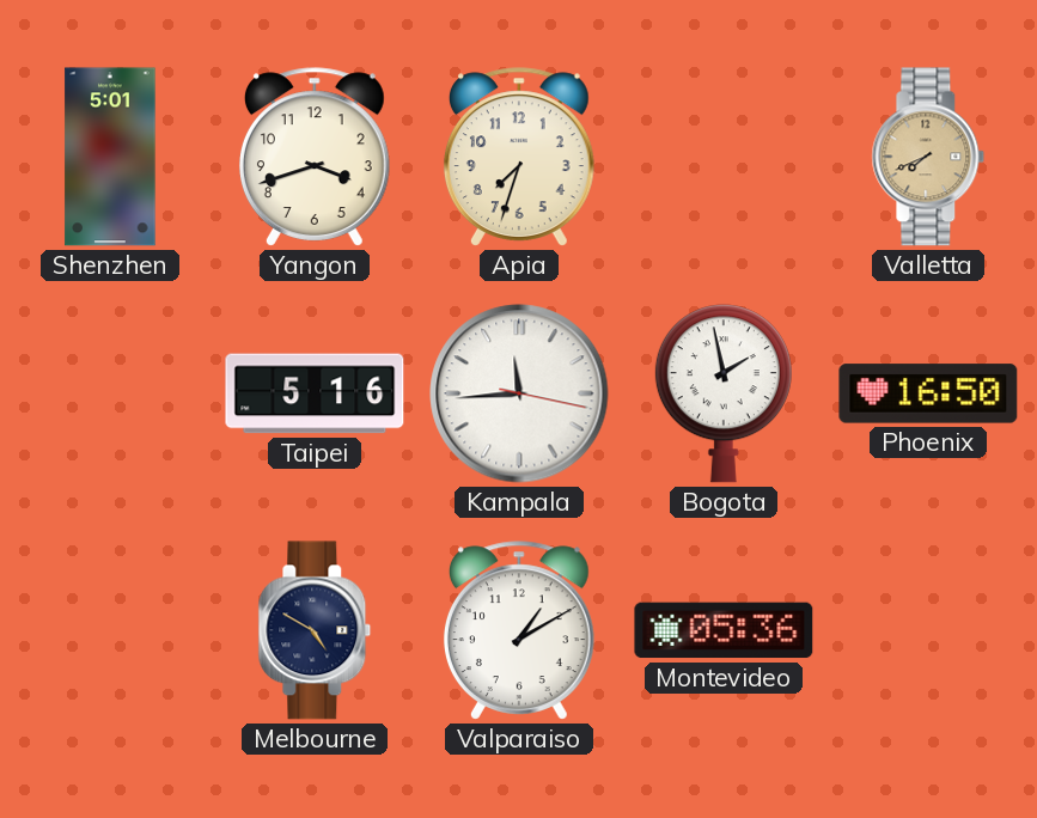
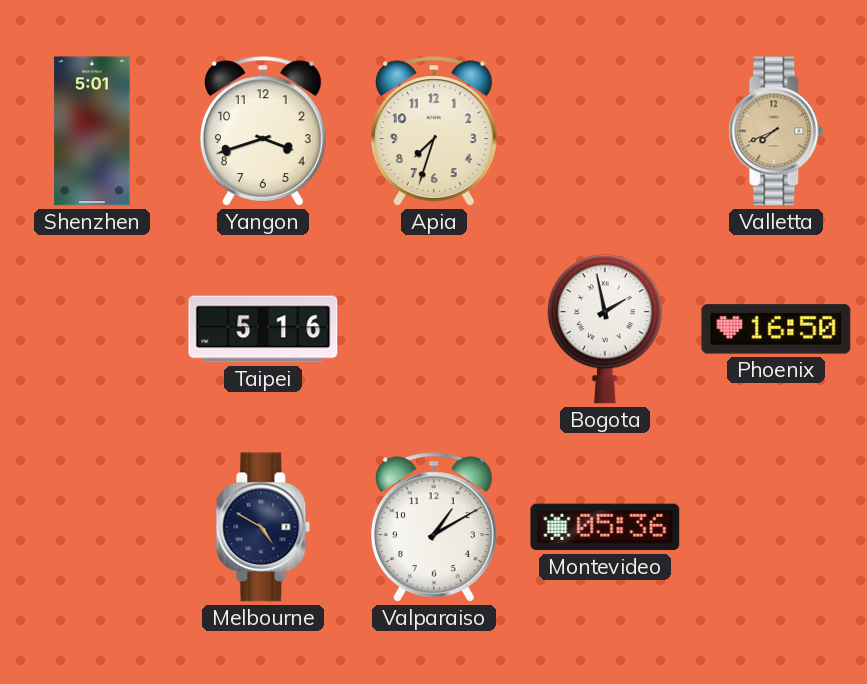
Kampala: 11:44 -> none (519, 393)
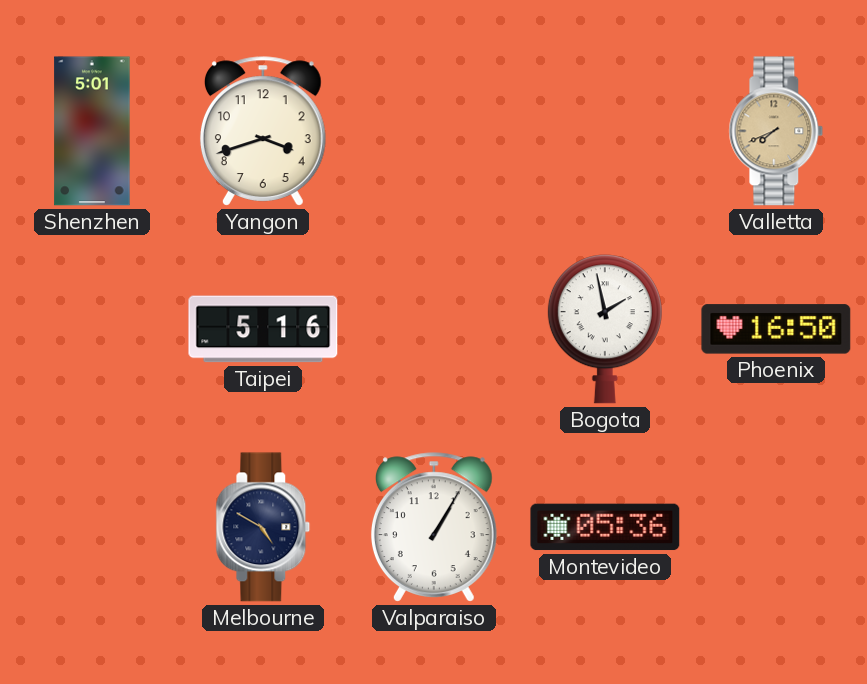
Apia: 7:33 -> none (434, 131)
Valparaiso: 1:10 -> 1:05 (434, 527)
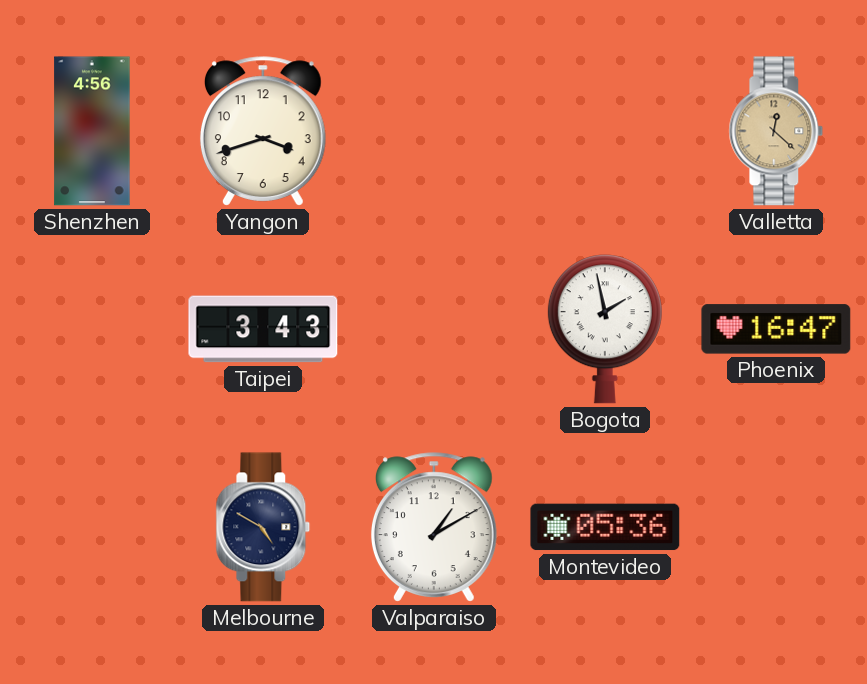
Shenzhen: 5:01 -> 4:56 (92, 131)
Valletta: 7:41 -> 12:22 (776, 131)
Taipei: 5:16 -> 3:43 (263, 329)
Phoenix: 16:50 -> 16:47 (776, 329)
Valparaiso: 1:05 -> 1:10 (434, 527)
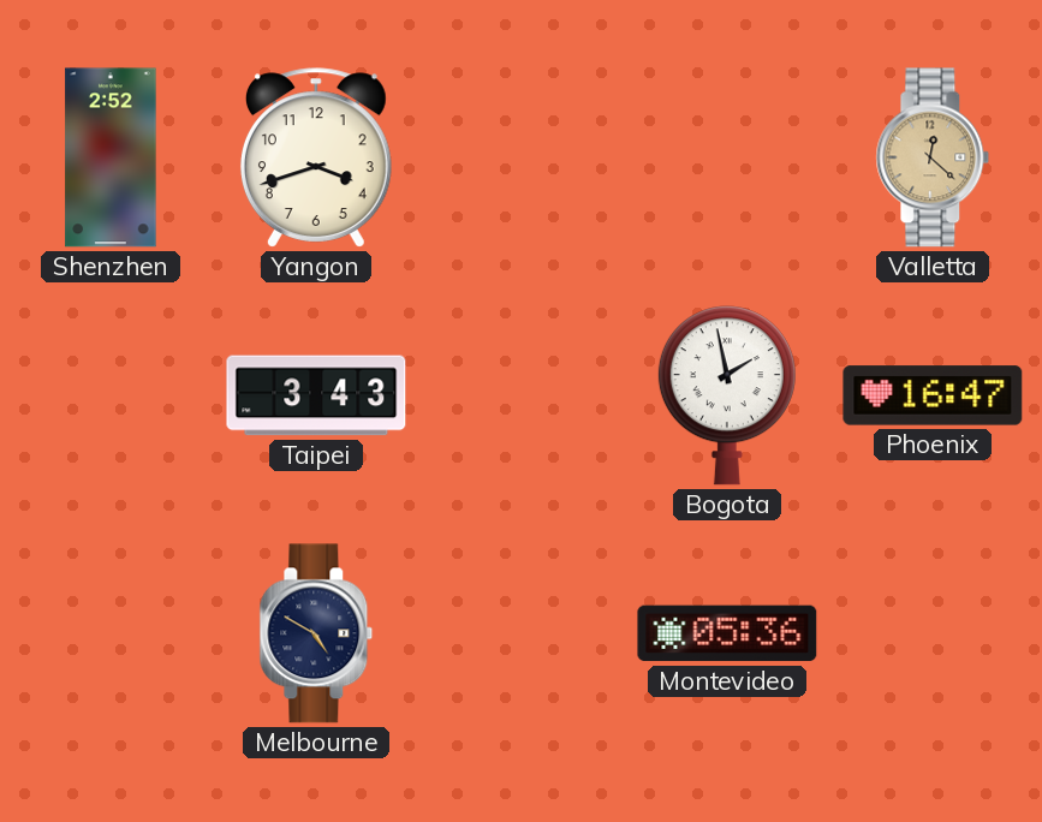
Shenzhen: 4:56 -> 2:52 (111, 157)
Valparaiso: 1:10 -> none (434, 527)
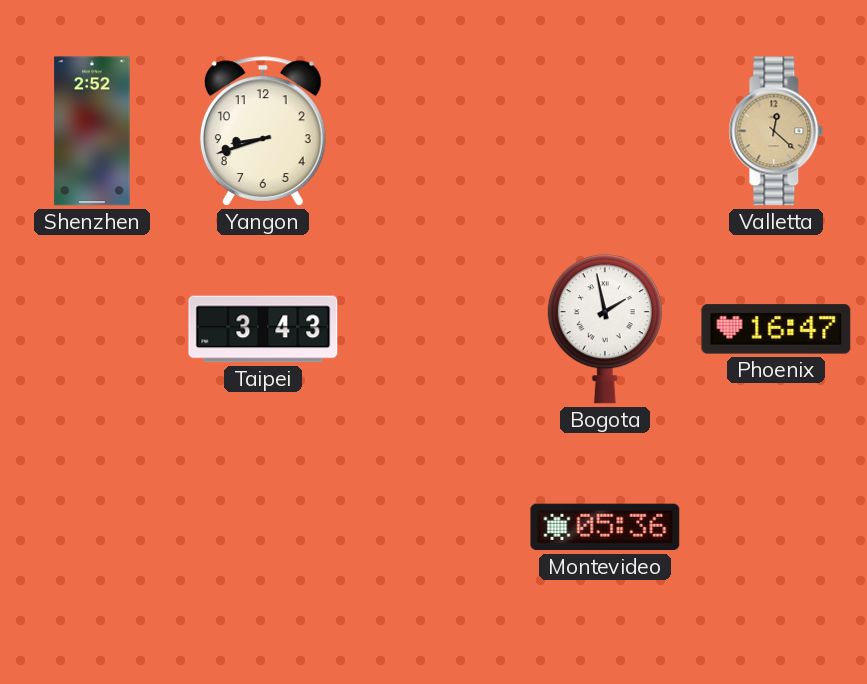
Yangon: 3:42 -> 8:42 (263, 131)
Melbourne: 4:50 -> none (316, 633)
